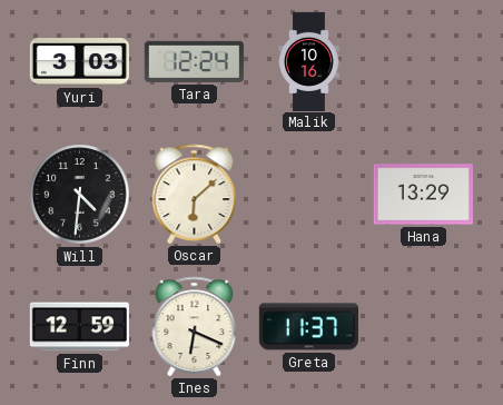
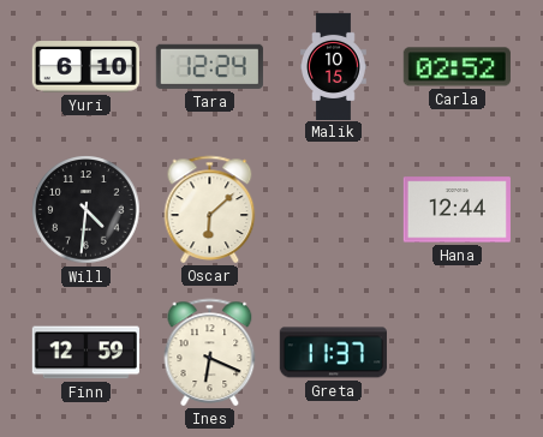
Yuri: 3:03 -> 6:10 (85, 67)
Malik: 10:16 -> 10:15 (334, 66)
Carla: none -> 02:52 (457, 67)
Hana: 13:29 -> 12:44 (457, 210)
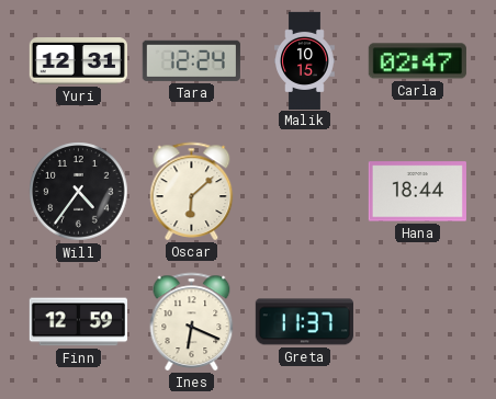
Yuri: 6:10 -> 12:31 (78, 61)
Carla: 02:52 -> 02:47 (417, 61)
Will: 4:31 -> 4:36 (79, 192)
Hana: 12:44 -> 18:44 (417, 192)
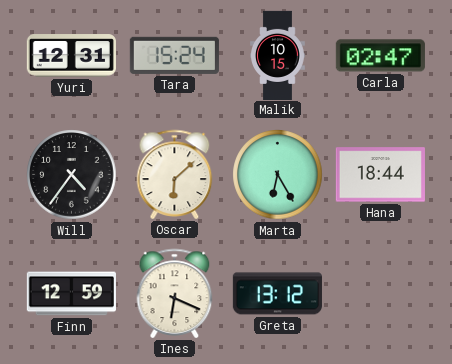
Tara: 12:24 -> 15:24 (174, 55)
Marta: none -> 6:25 (278, 175)
Greta: 11:37 -> 13:12 (277, 294)
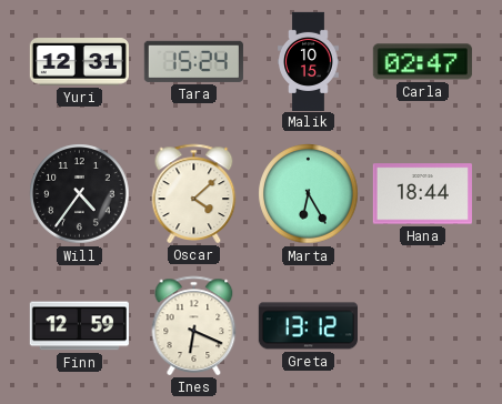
Oscar: 6:08 -> 4:08 (194, 193)
